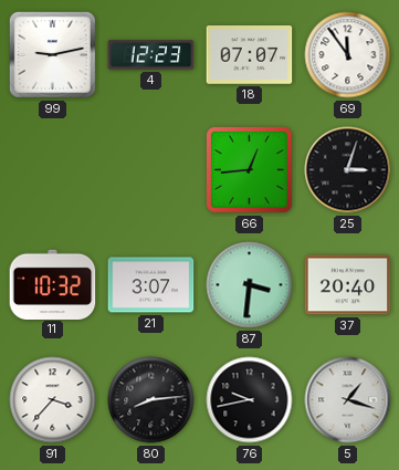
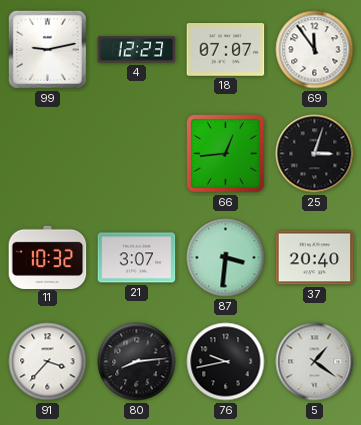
5: 1:18 -> 1:21 (315, 362)
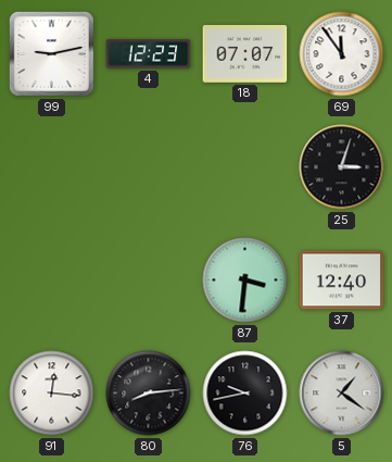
66: 12:44 -> none (226, 154)
11: 10:32 -> none (48, 257)
21: 3:07 -> none (137, 258)
37: 20:40 -> 12:40 (342, 280)
91: 3:37 -> 12:16 (52, 394)
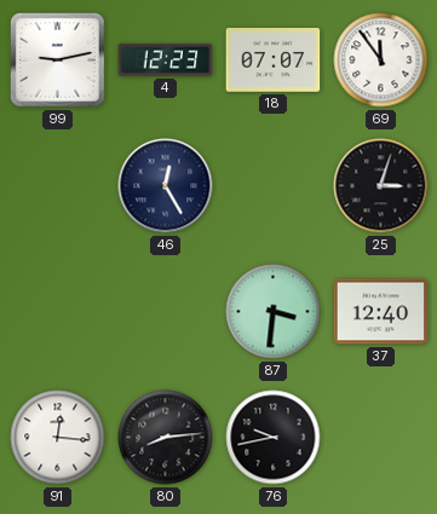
46: none -> 12:25 (166, 186)
5: 1:21 -> none (342, 394)
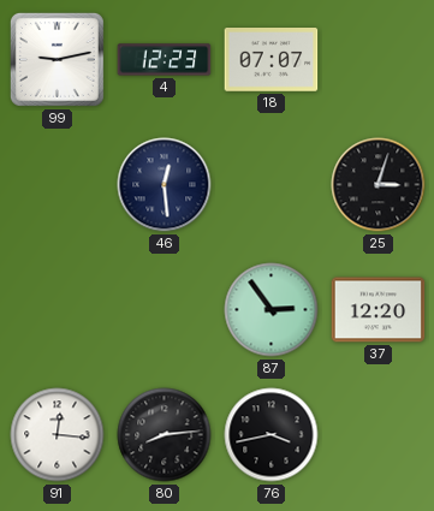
69: 11:54 -> none (381, 60)
46: 12:25 -> 12:29 (165, 185)
87: 3:31 -> 2:54 (272, 310)
37: 12:40 -> 12:20 (379, 310)
76: 9:43 -> 3:43 (272, 435)
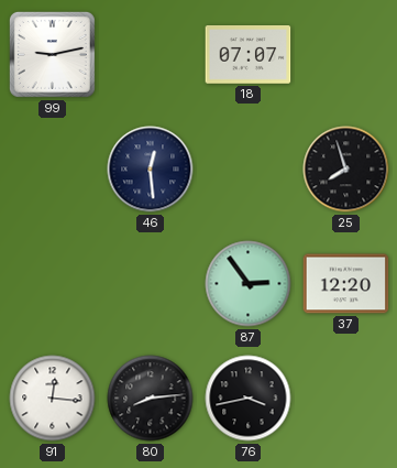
4: 12:23 -> none (165, 60)
25: 3:03 -> 7:57 (346, 170)
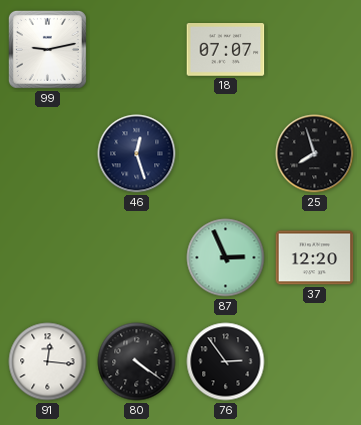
46: 12:29 -> 12:27 (137, 154)
87: 2:54 -> 2:56 (226, 258)
80: 8:14 -> 4:21 (137, 362)
76: 3:43 -> 2:54 (226, 362)
